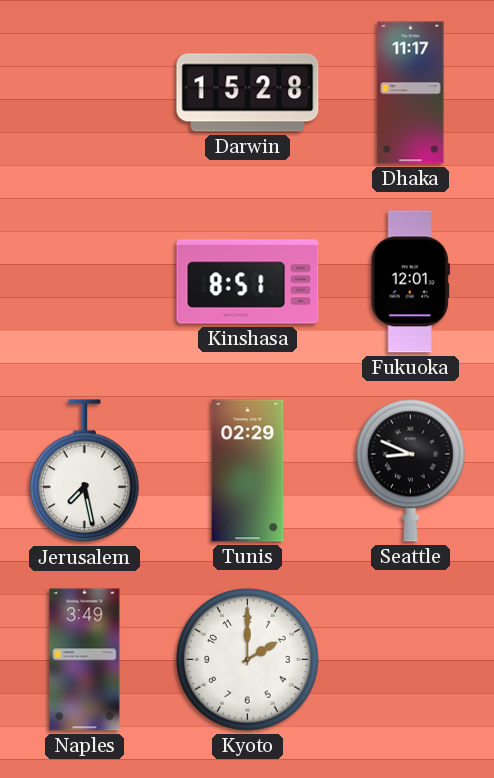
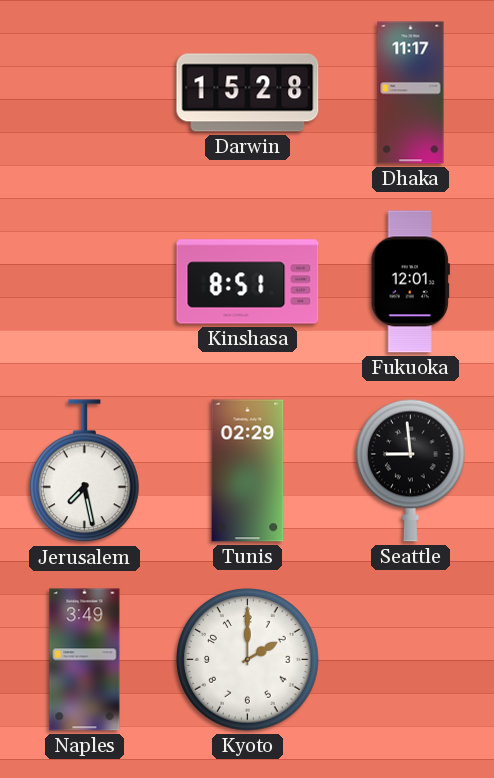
Seattle: 8:49 -> 8:59 (410, 470)
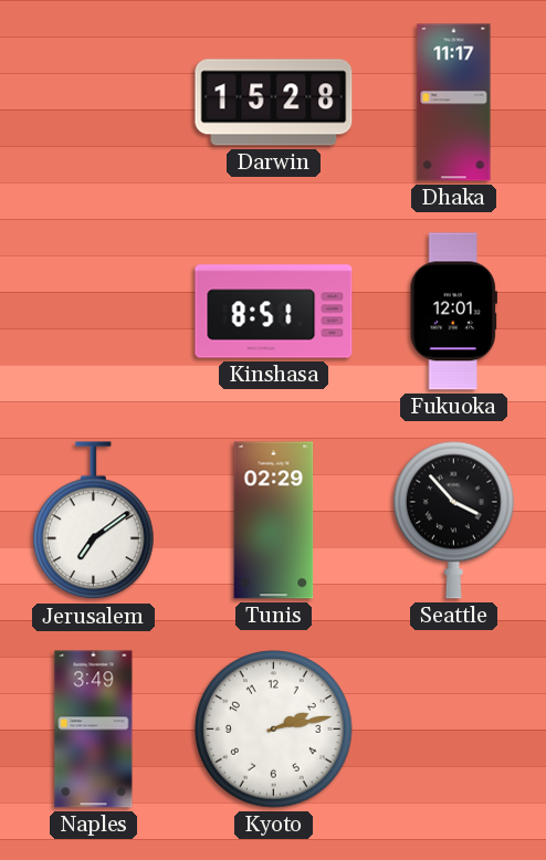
Jerusalem: 7:28 -> 7:09 (93, 521)
Seattle: 8:59 -> 3:53 (453, 520)
Kyoto: 2:00 -> 2:13 (274, 730)
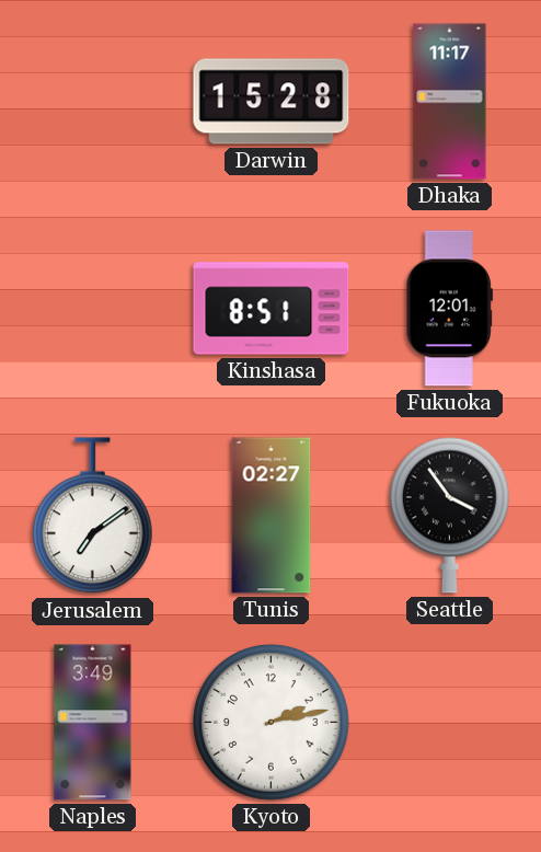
Tunis: 02:29 -> 02:27 (272, 516)
Seattle: 3:53 -> 3:54 (449, 515)
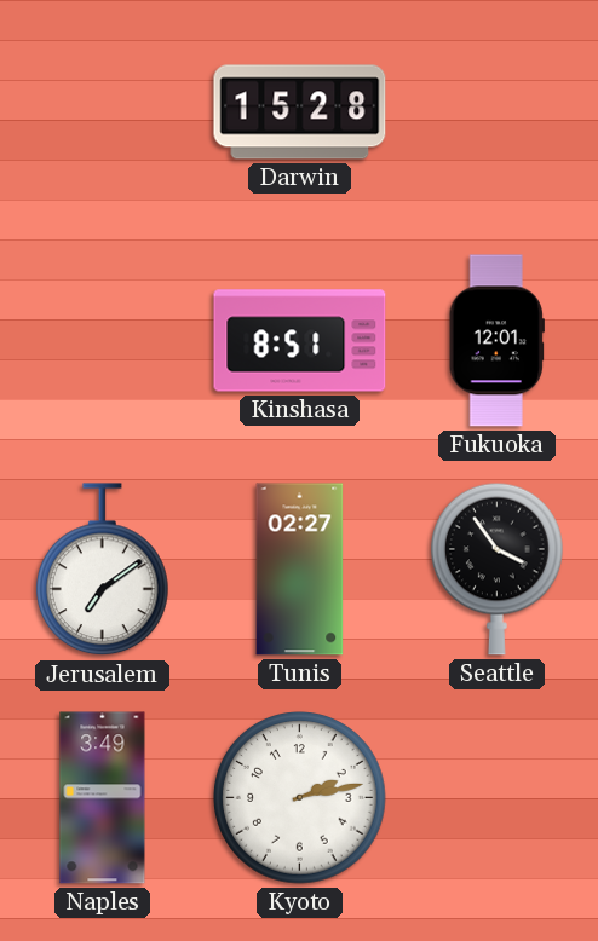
Dhaka: 11:17 -> none (450, 102)
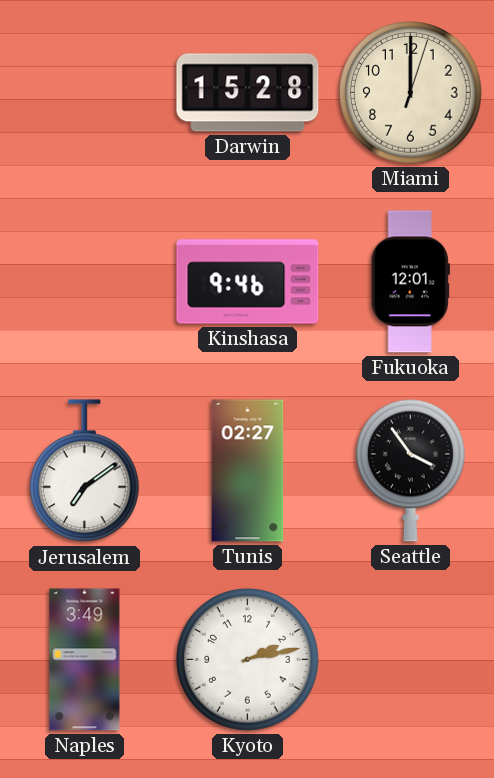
Miami: none -> 12:00 (411, 93)
Kinshasa: 8:51 -> 9:46 (248, 282)
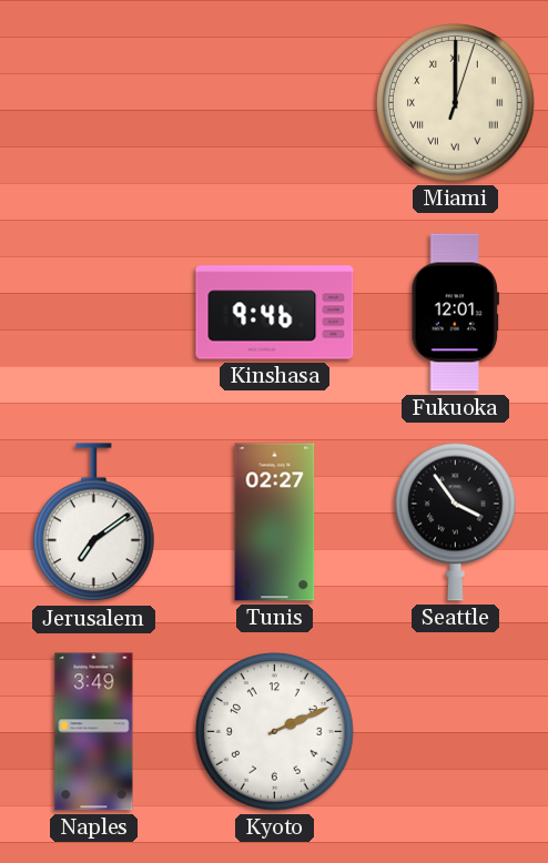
Darwin: 15:28 -> none (248, 93)
Miami numerals: Arabic -> Roman (456, 103)
Kyoto: 2:13 -> 2:11 (275, 732)
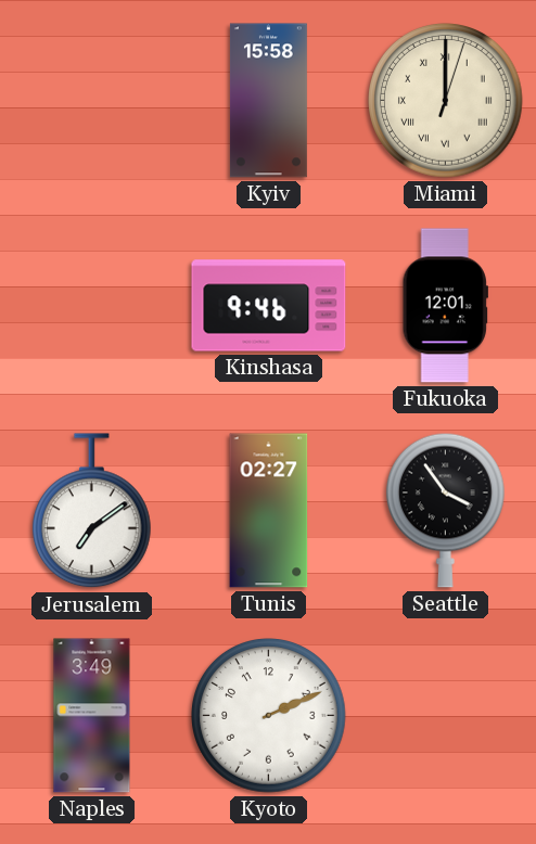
Kyiv: none -> 15:58 (268, 101)
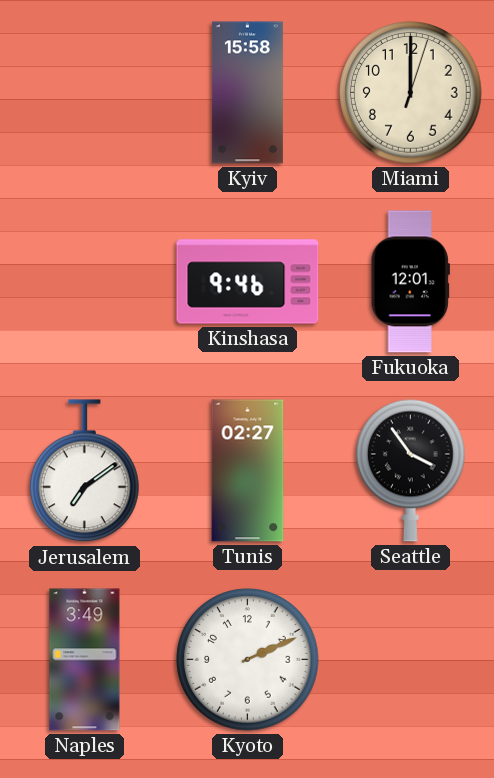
Miami numerals: Roman -> Arabic (411, 93)
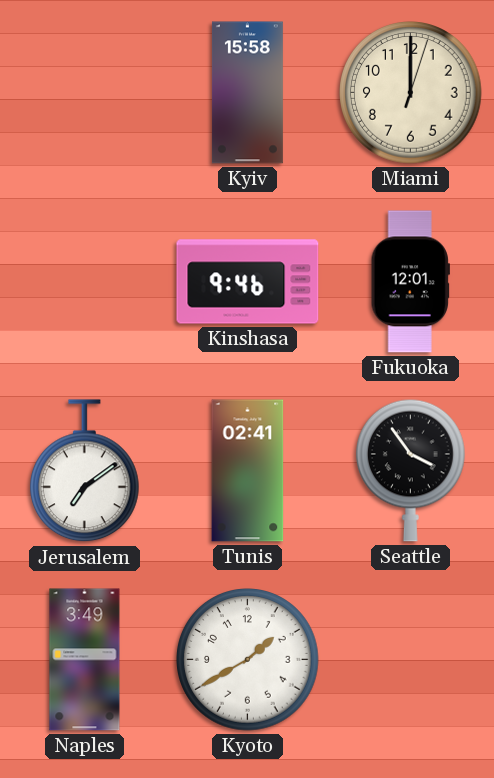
Tunis: 02:27 -> 02:41 (248, 471)
Kyoto: 2:11 -> 1:40 (248, 660)
